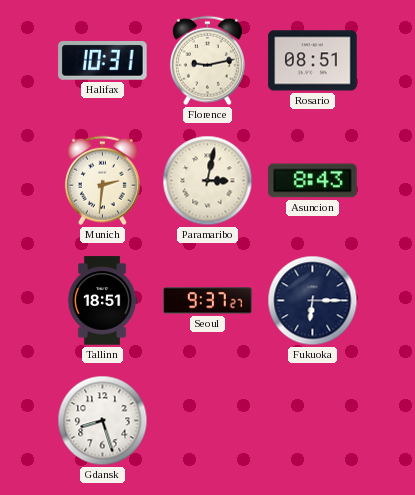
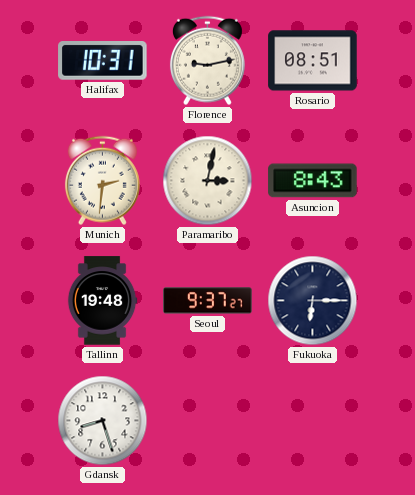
Tallinn: 18:51 -> 19:48 (102, 301)
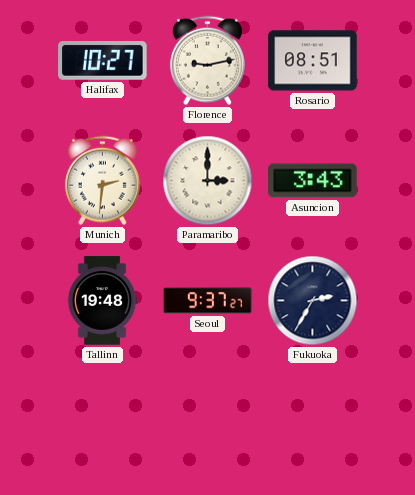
Halifax: 10:31 -> 10:27 (103, 61)
Paramaribo: 3:02 -> 3:00 (208, 181)
Asuncion: 8:43 -> 3:43 (313, 181)
Fukuoka: 6:15 -> 2:35 (313, 301)
Gdansk: 8:27 -> none (103, 421)
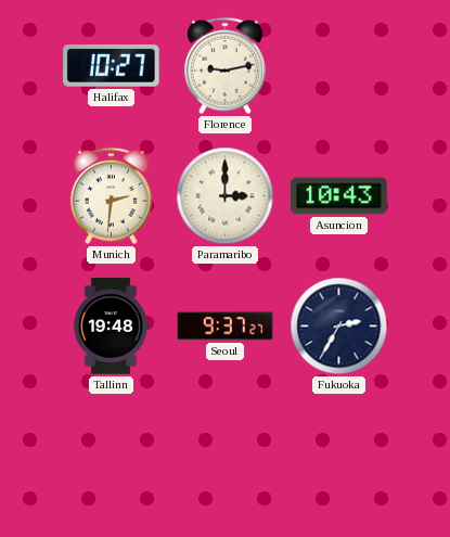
Rosario: 08:51 -> none (313, 61)
Asuncion: 3:43 -> 10:43 (339, 196)
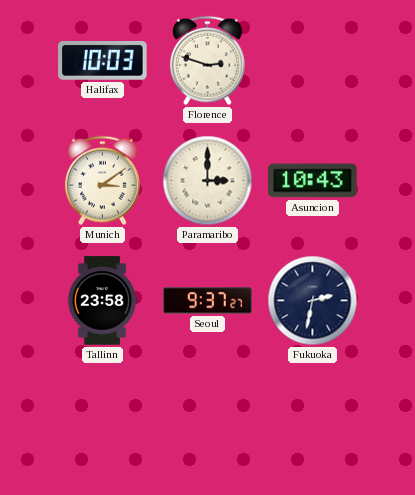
Halifax: 10:27 -> 10:03 (103, 61)
Florence: 9:13 -> 2:48 (207, 61)
Munich: 2:31 -> 3:09 (102, 181)
Tallinn: 19:48 -> 23:58 (102, 301)
Fukuoka: 2:35 -> 2:32 (313, 301)
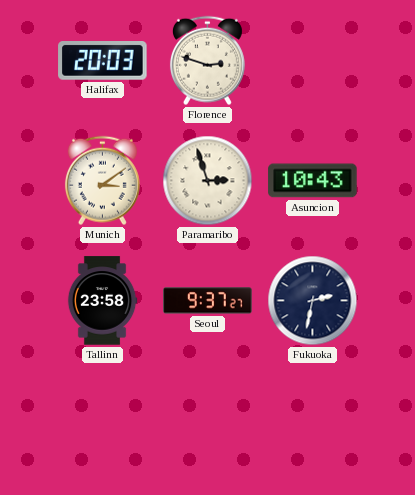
Halifax: 10:03 -> 20:03 (103, 61)
Paramaribo: 3:00 -> 2:57 (208, 181)
